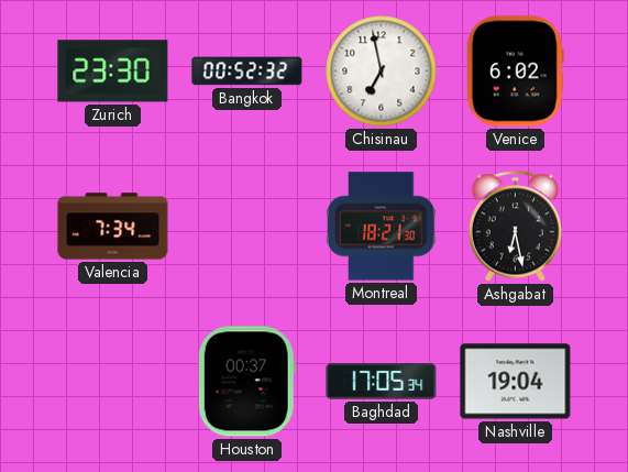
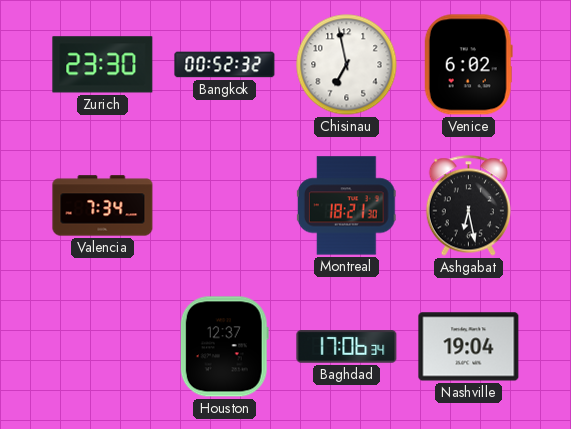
Houston: 00:37 -> 12:37 (224, 347)
Baghdad: 17:05 -> 17:06 (347, 347)
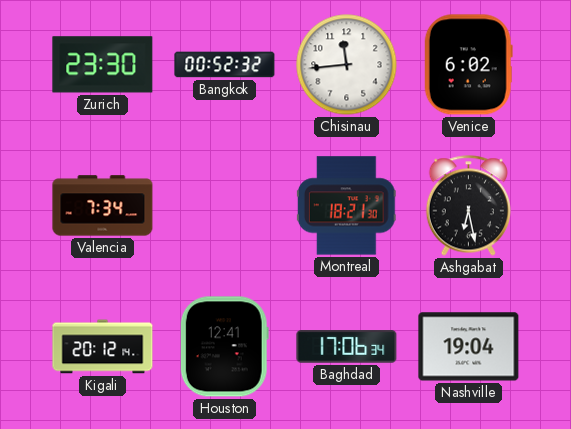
Chisinau: 6:58 -> 11:44 (347, 65)
Kigali: none -> 20:12 (103, 347)
Houston: 12:37 -> 12:41 (224, 347)
